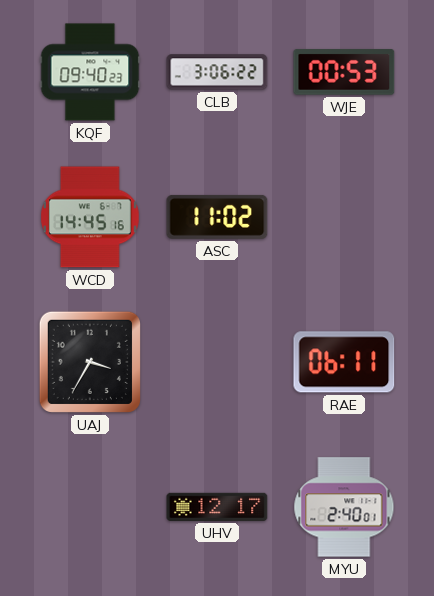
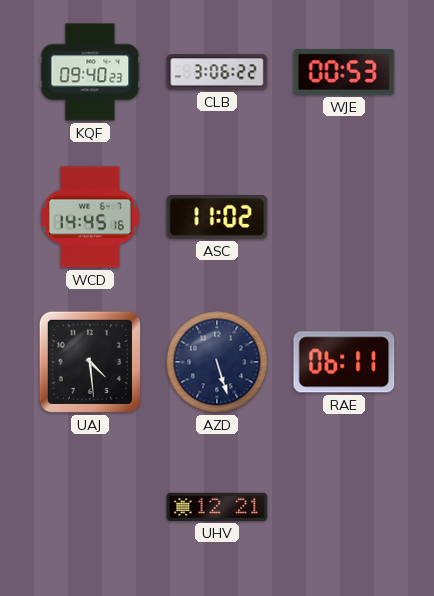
UAJ: 3:35 -> 4:29 (90, 362)
AZD: none -> 5:27 (217, 362)
UHV: 12:17 -> 12:21 (217, 507)
MYU: 2:40 -> none (344, 507)
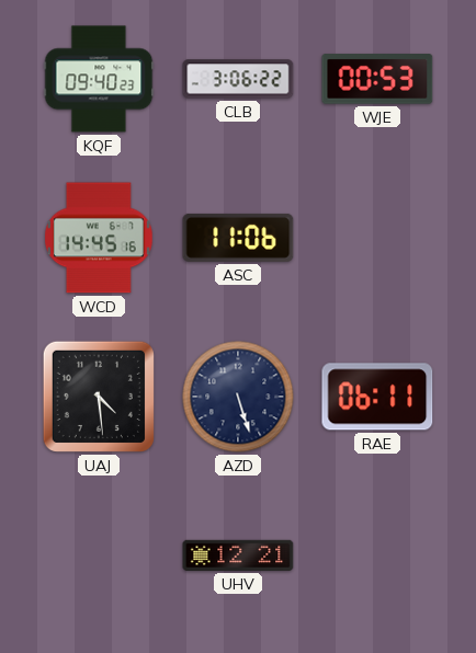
ASC: 11:02 -> 11:06 (238, 238)
